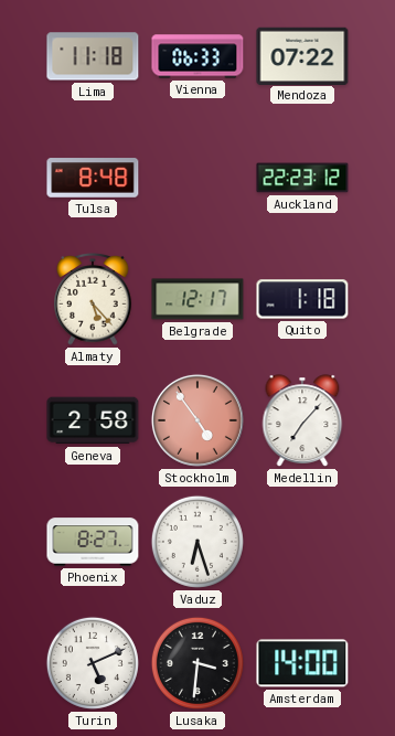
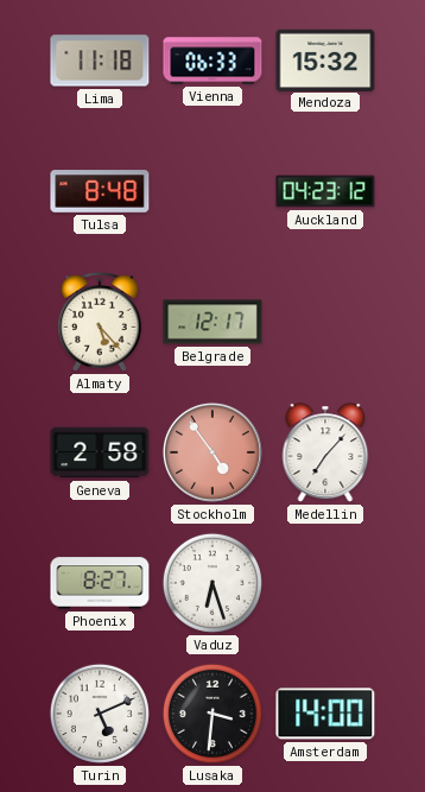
Mendoza: 07:22 -> 15:32 (325, 59)
Auckland: 22:23 -> 04:23 (325, 191)
Quito: 1:18 -> none (302, 299)
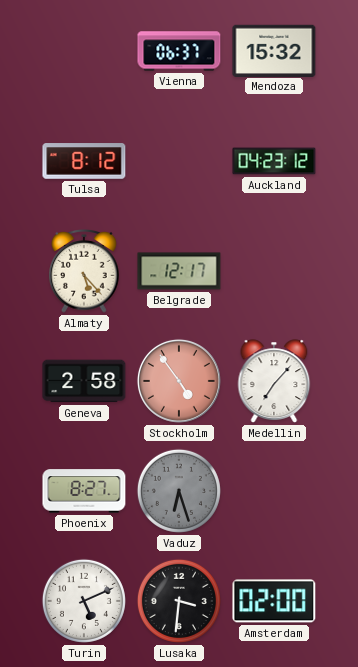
Lima: 11:18 -> none (100, 61)
Vienna: 06:33 -> 06:37 (179, 51)
Tulsa: 8:48 -> 8:12 (84, 161)
Vaduz dial: white -> grey (179, 491)
Amsterdam: 14:00 -> 02:00 (274, 601)
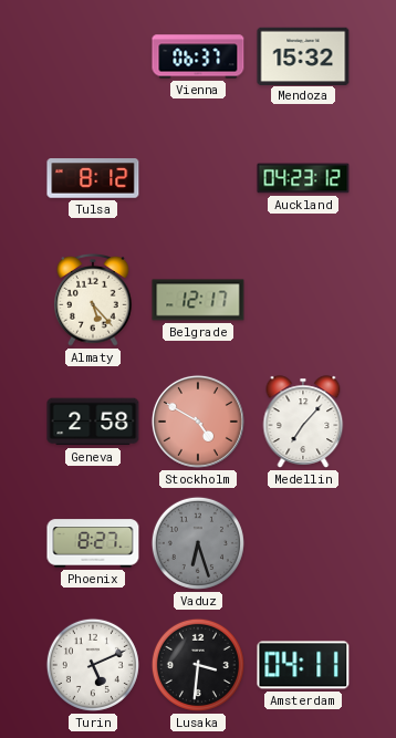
Stockholm: 4:54 -> 4:50 (198, 422)
Amsterdam: 02:00 -> 04:11 (303, 665)
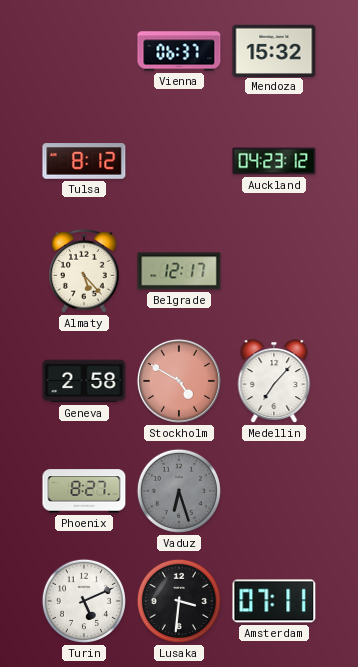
Amsterdam: 04:11 -> 07:11 (274, 601)
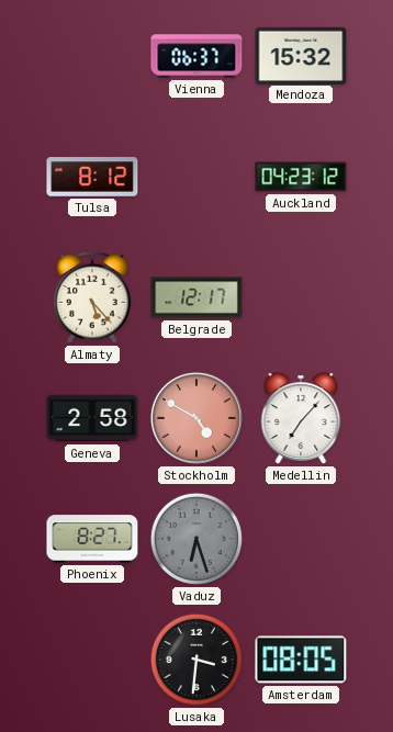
Turin: 5:11 -> none (84, 601)
Amsterdam: 07:11 -> 08:05 (301, 660)
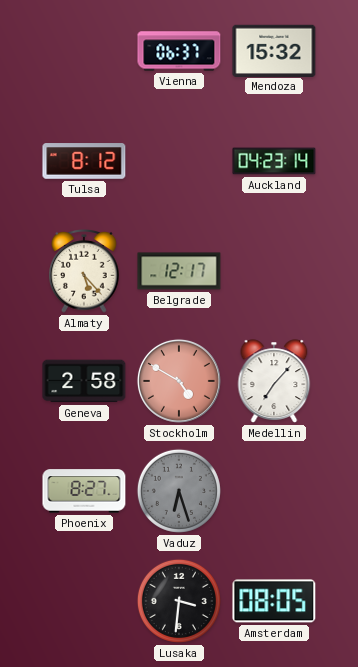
Auckland: 04:23:12 -> 04:23:14 (274, 161)
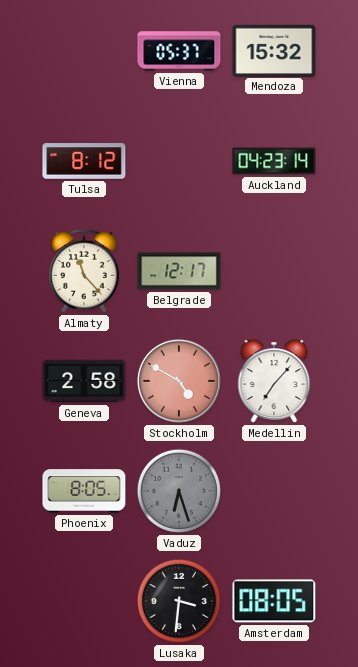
Vienna: 06:37 -> 05:37 (179, 51)
Almaty: 5:23 -> 11:23 (84, 272)
Phoenix: 8:27 -> 8:05 (84, 491)
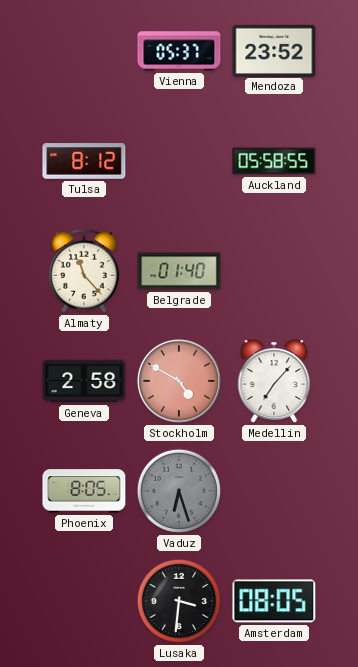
Mendoza: 15:32 -> 23:52 (274, 50)
Auckland: 04:23 -> 05:58 (274, 161)
Belgrade: 12:17 -> 01:40 (179, 271)
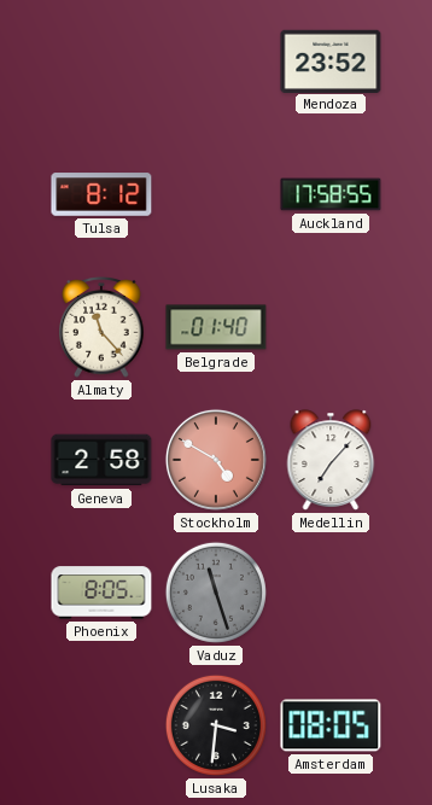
Vienna: 05:37 -> none (179, 51)
Auckland: 05:58 -> 17:58 (331, 194)
Vaduz: 6:27 -> 11:27 (216, 593)
